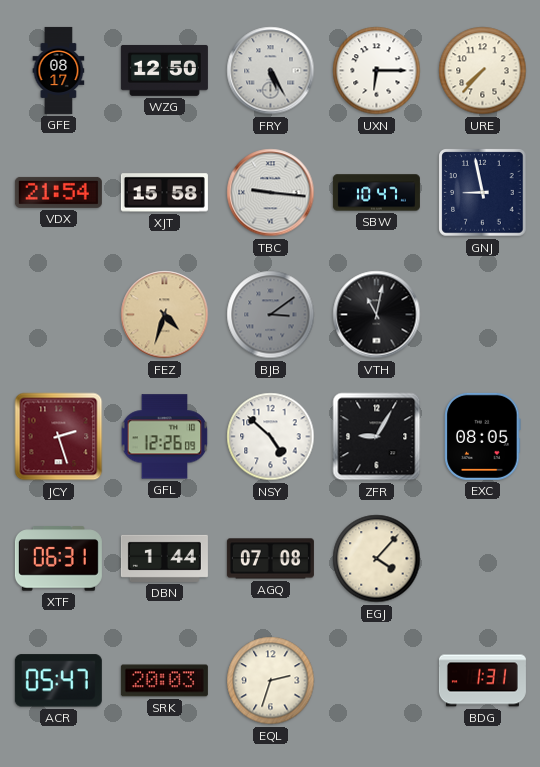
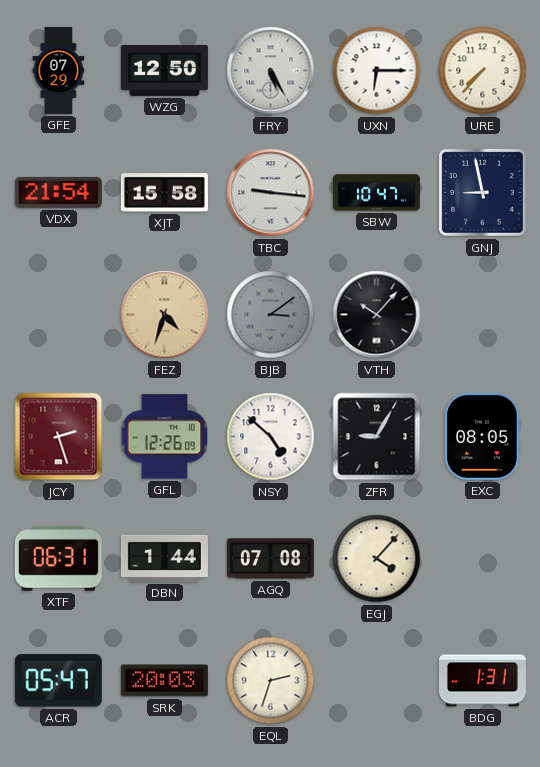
GFE: 08:17 -> 07:29 (59, 70)
VTH: 11:02 -> 10:07 (377, 315)
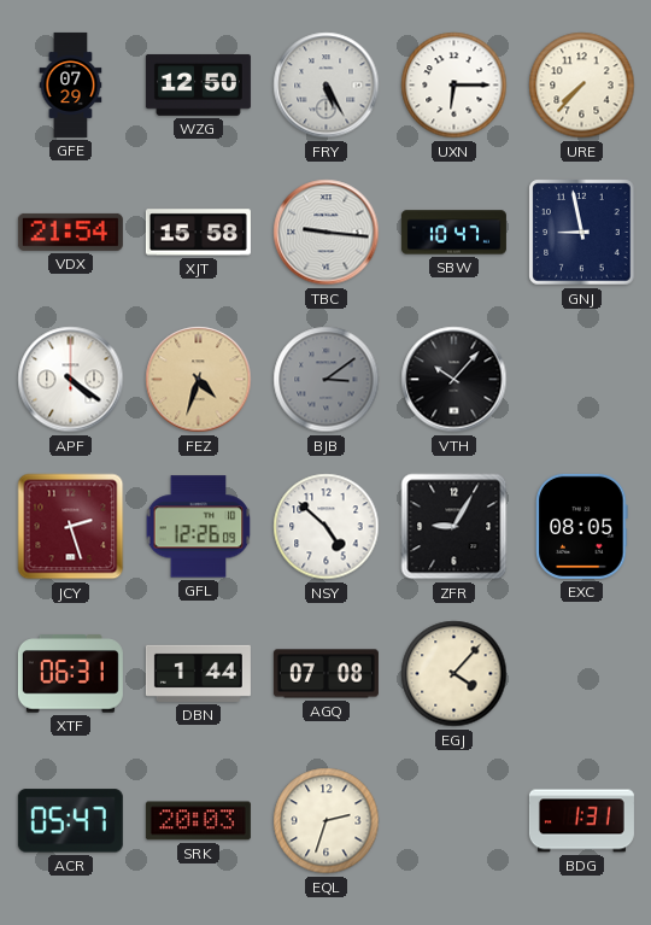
APF: none -> 4:21 (71, 380)
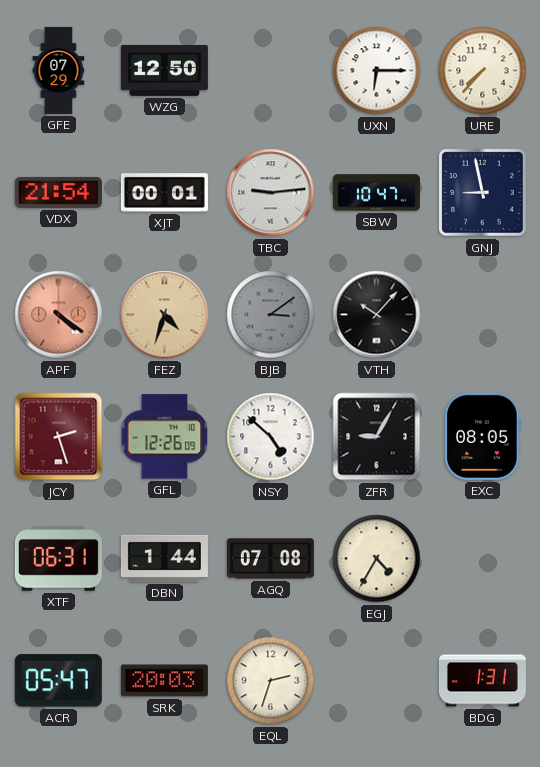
FRY: 5:25 -> none (327, 86)
XJT: 15:58 -> 00:01 (164, 193)
TBC: 9:16 -> 9:14 (271, 193)
APF dial: white -> salmon (59, 315)
EGJ: 4:07 -> 4:35 (377, 559)
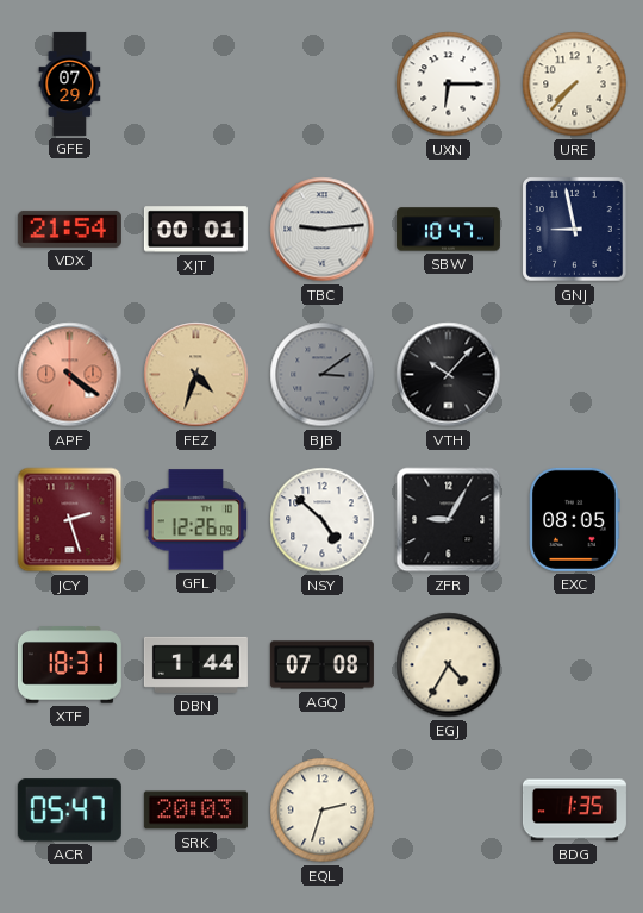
WZG: 12:50 -> none (164, 70)
XTF: 06:31 -> 18:31 (69, 665)
BDG: 1:31 -> 1:35 (574, 811)
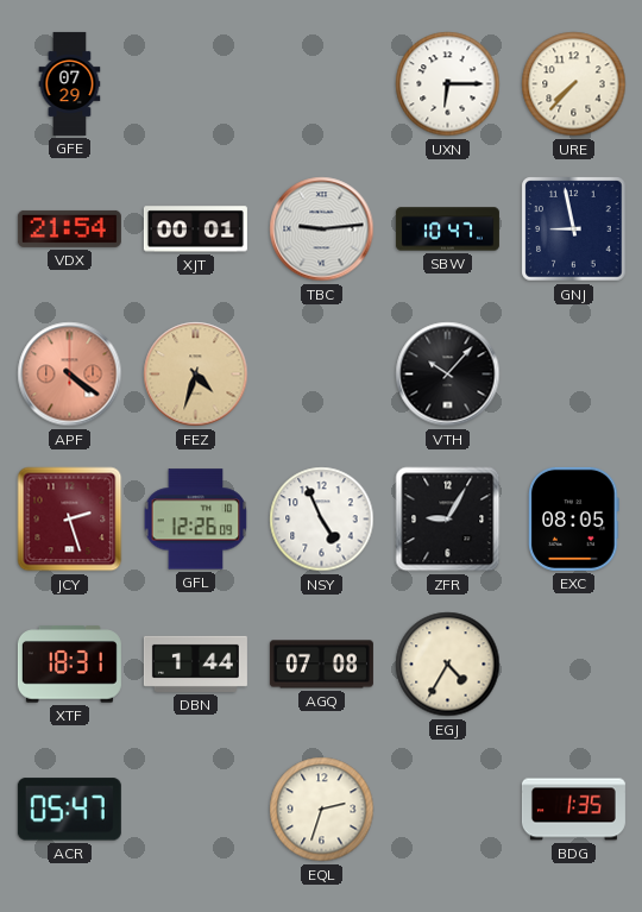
BJB: 3:09 -> none (323, 375)
NSY: 4:52 -> 4:56 (322, 520)
SRK: 20:03 -> none (195, 811)
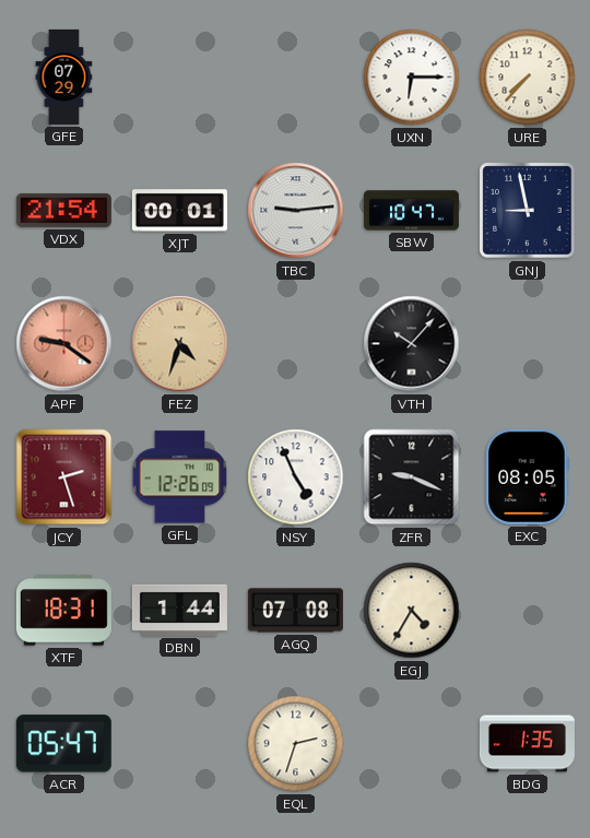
APF: 4:21 -> 9:21 (64, 344)
ZFR: 9:05 -> 9:19 (412, 477)
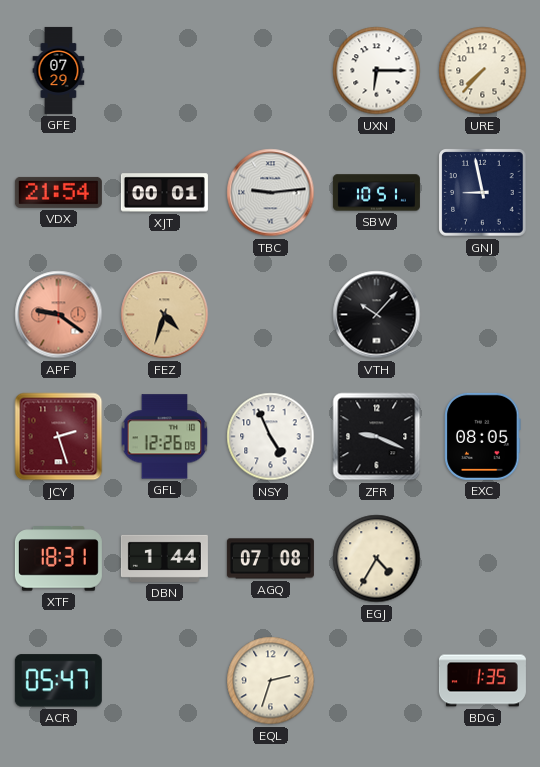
SBW: 10:47 -> 10:51 (376, 193)
